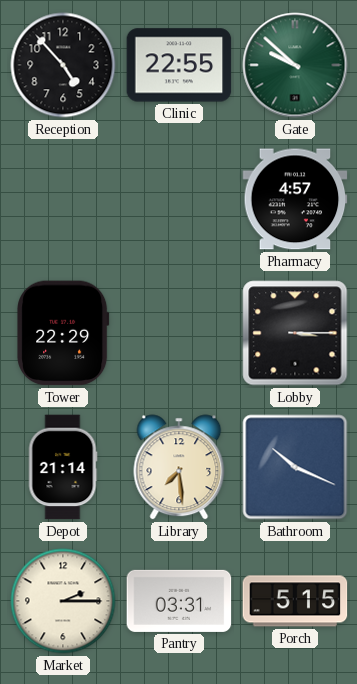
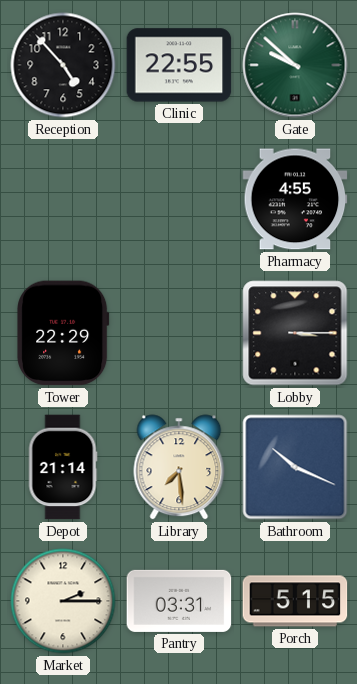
Pharmacy: 4:57 -> 4:55 (295, 199)
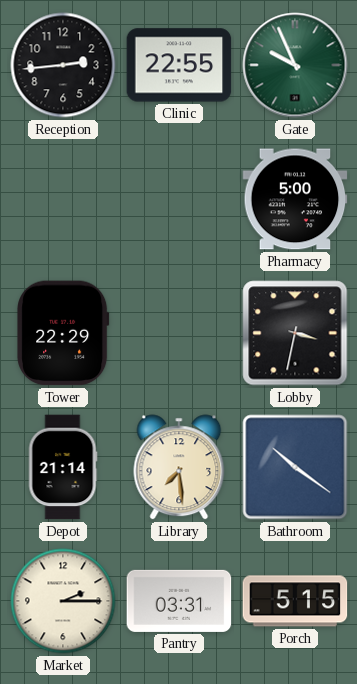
Reception: 4:53 -> 2:44 (63, 65)
Gate: 9:52 -> 9:56 (295, 65)
Pharmacy: 4:55 -> 5:00 (295, 199)
Lobby: 3:15 -> 3:32 (295, 333)
Bathroom: 10:19 -> 10:21 (295, 467)
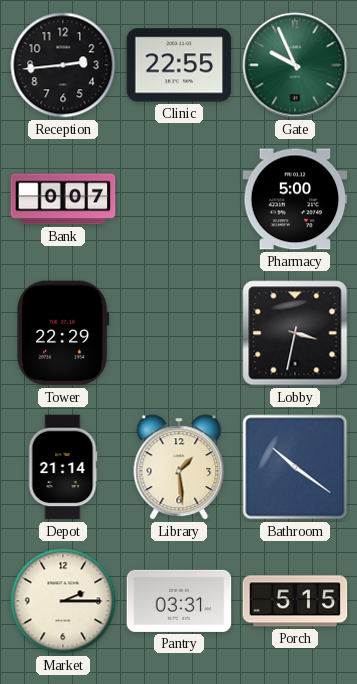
Bank: none -> 0:07 (63, 199)
Library: 7:29 -> 1:29 (179, 467)
